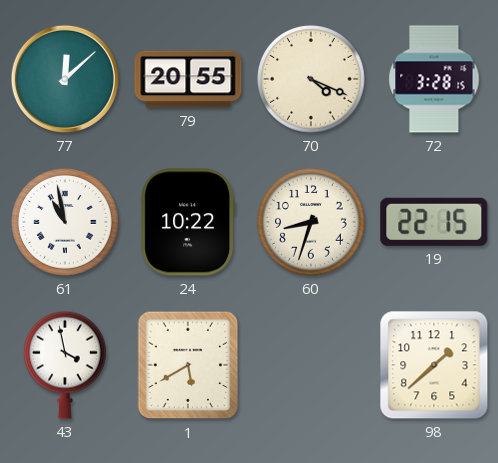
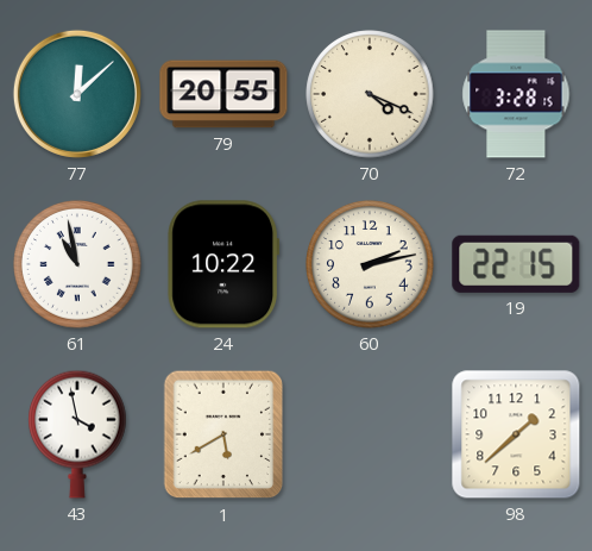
60: 8:33 -> 2:13 (370, 264)
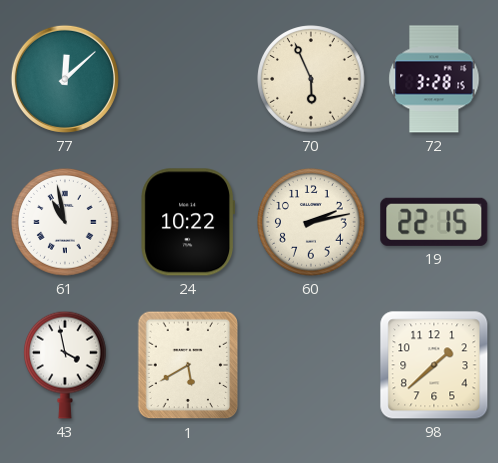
79: 20:55 -> none (223, 94)
70: 4:19 -> 5:56 (311, 79)
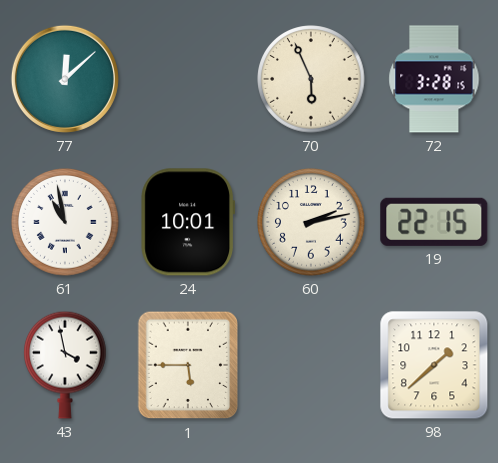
24: 10:22 -> 10:01 (188, 222)
1: 5:40 -> 5:45 (188, 365)
